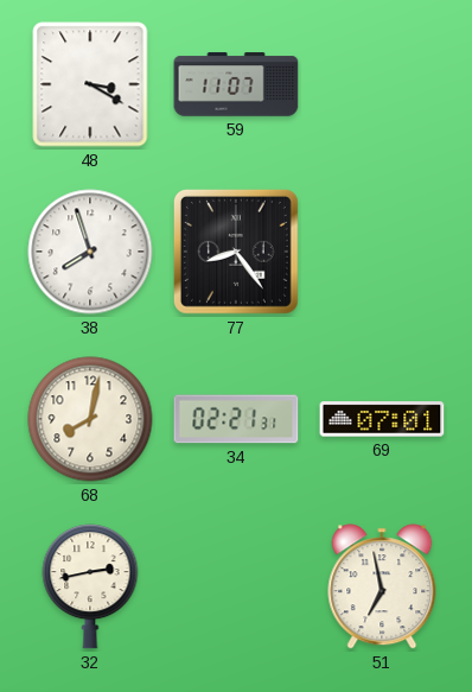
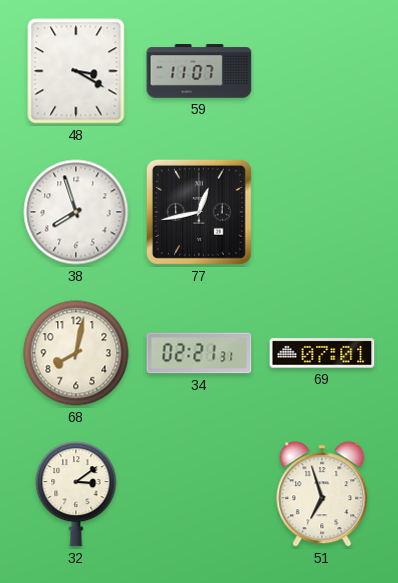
77: 8:24 -> 12:43 (199, 212)
32: 2:43 -> 3:09 (76, 494)
51: 6:58 -> 6:57 (322, 494)
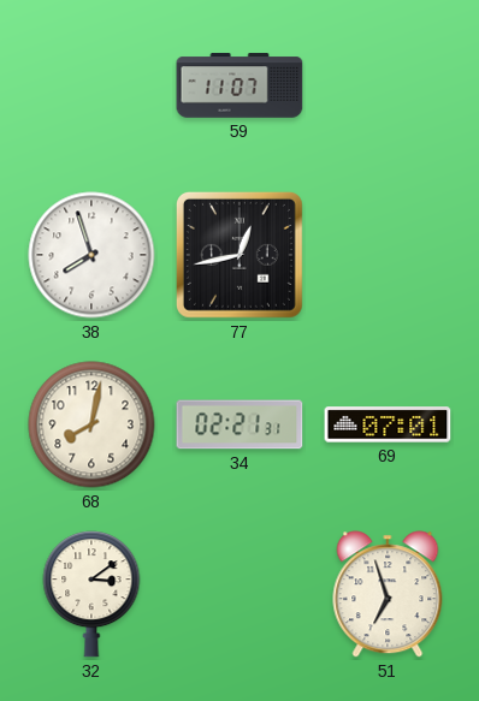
48: 3:20 -> none (76, 71)
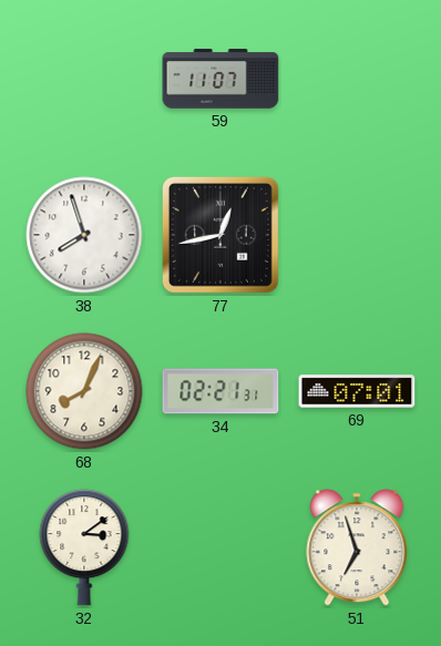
68: 8:02 -> 8:04 (84, 391)
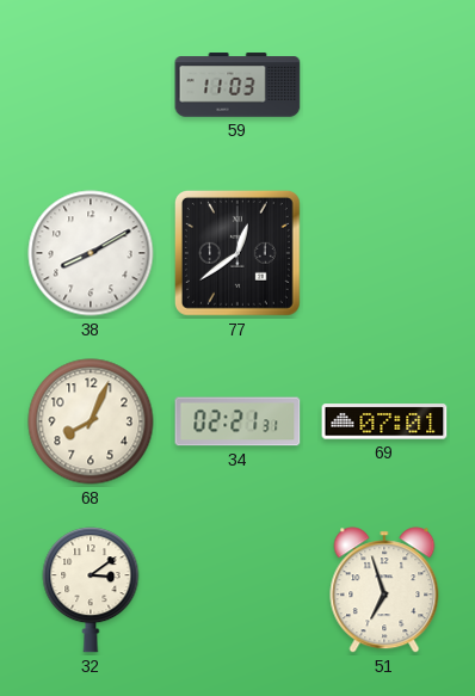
59: 11:07 -> 11:03 (237, 85)
38: 7:57 -> 8:10 (91, 253)
77: 12:43 -> 12:39 (237, 253)
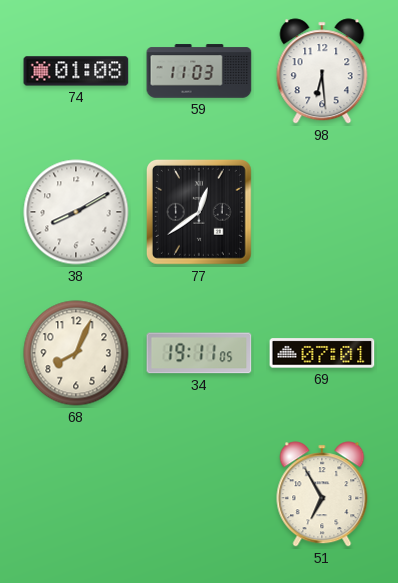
74: none -> 01:08 (76, 71)
98: none -> 6:29 (322, 71)
34: 02:21 -> 19:11 (199, 353)
32: 3:09 -> none (91, 590)
51: 6:57 -> 6:55 (322, 494)
